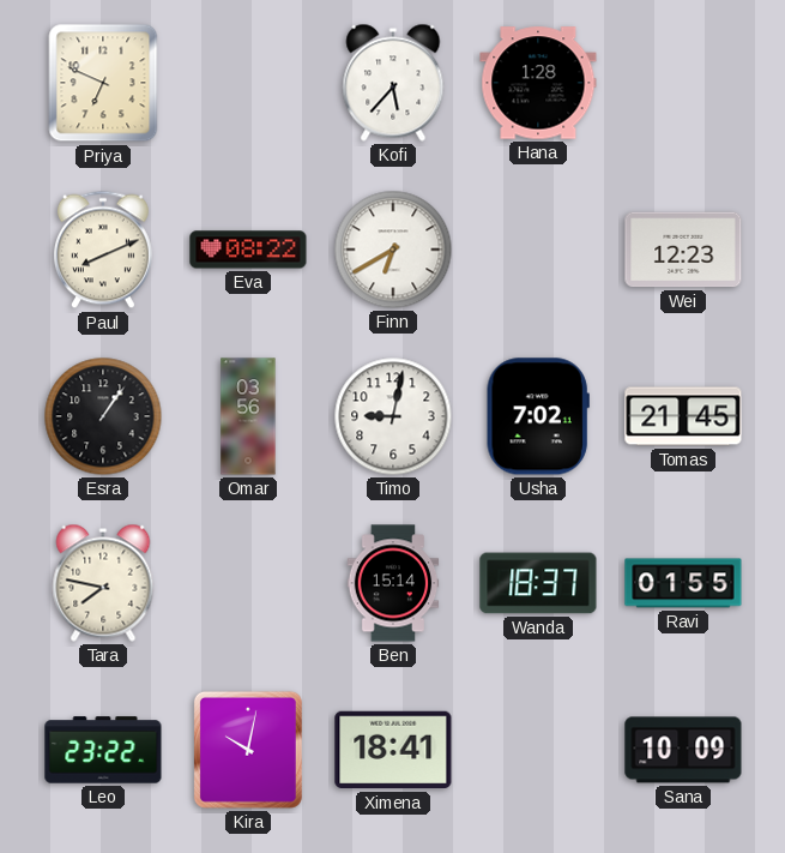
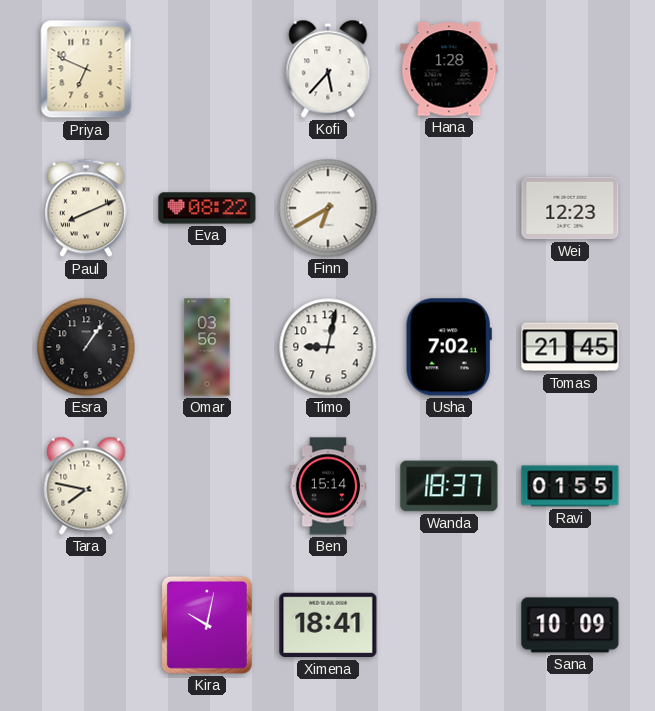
Leo: 23:22 -> none (103, 750)
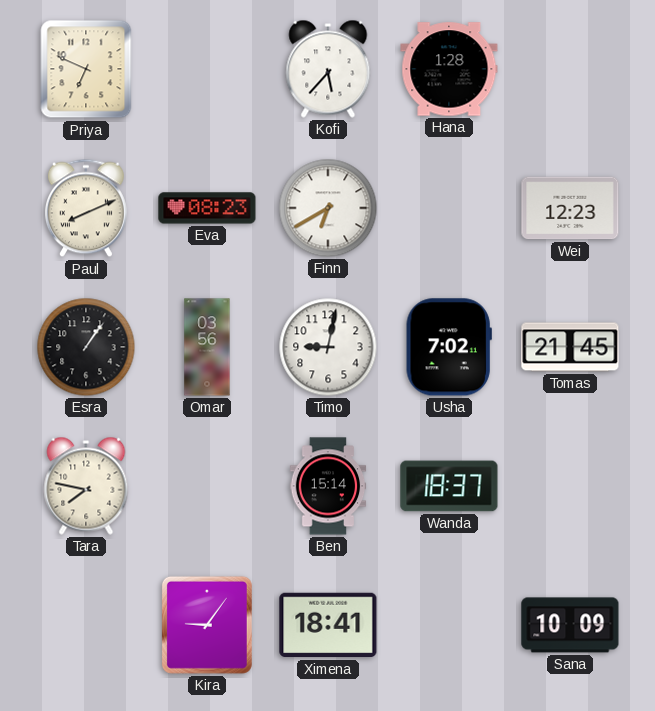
Eva: 08:22 -> 08:23 (207, 208)
Ravi: 01:55 -> none (570, 486)
Kira: 10:02 -> 9:06 (207, 625)
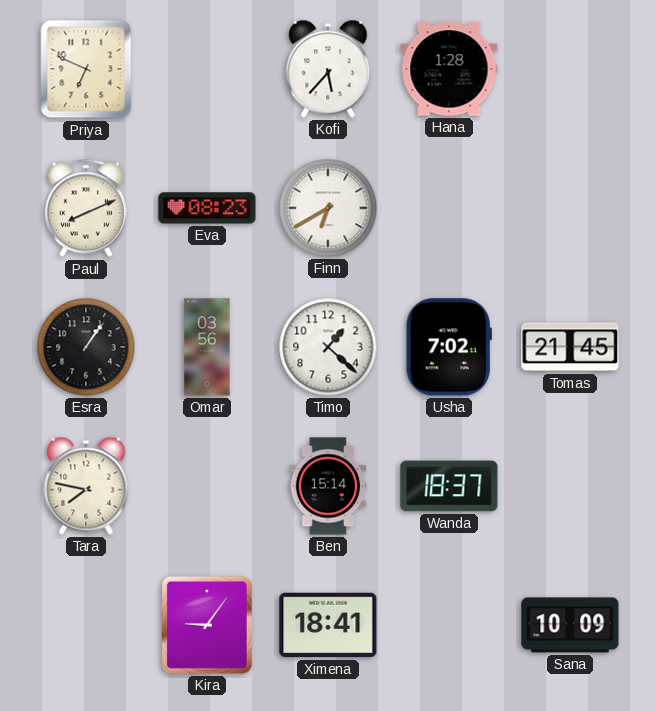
Wei: 12:23 -> none (570, 208)
Timo: 9:02 -> 1:22 (328, 347)
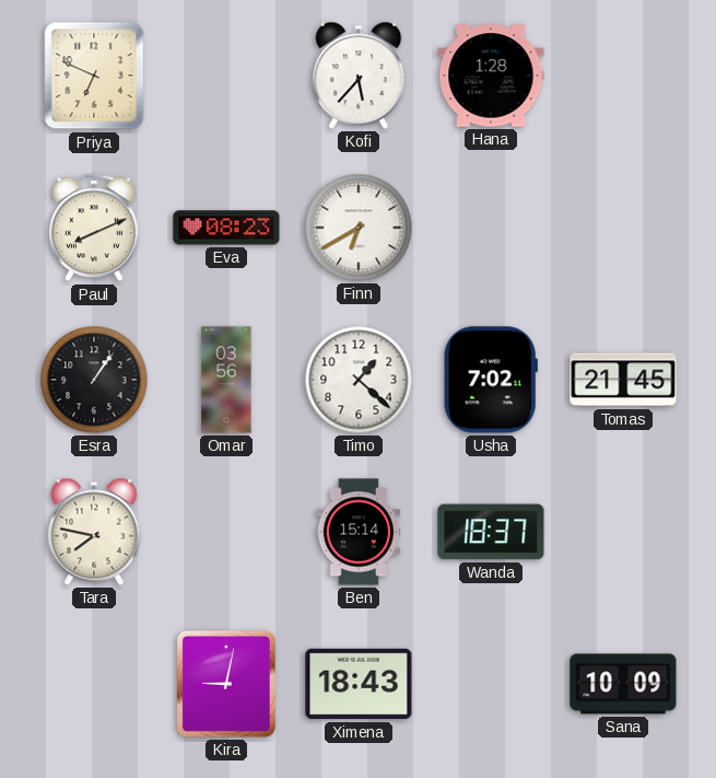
Kira: 9:06 -> 9:02 (226, 684)
Ximena: 18:41 -> 18:43 (359, 684)
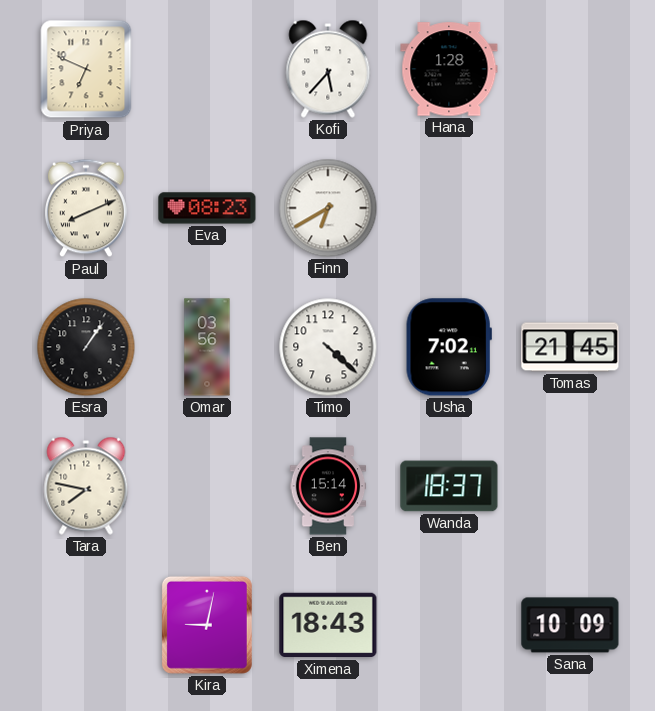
Timo: 1:22 -> 4:22 (328, 347)
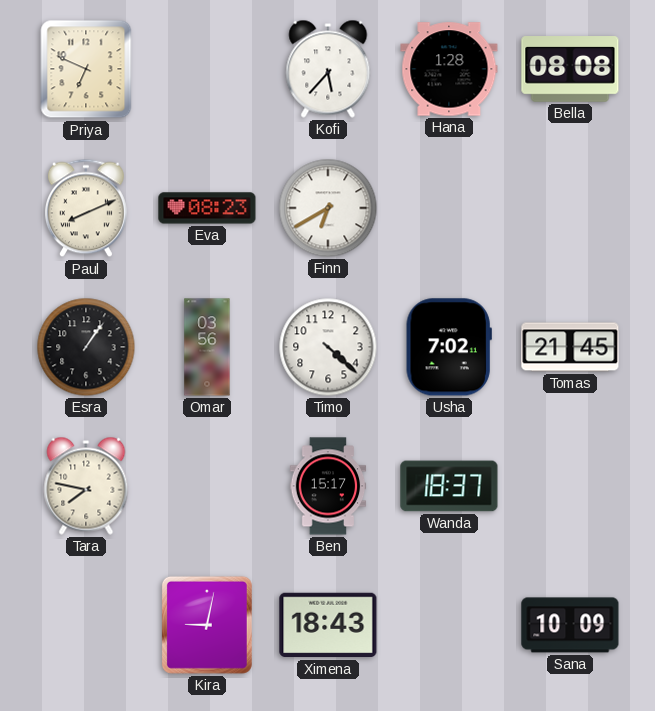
Bella: none -> 08:08 (570, 69)
Ben: 15:14 -> 15:17 (328, 486)
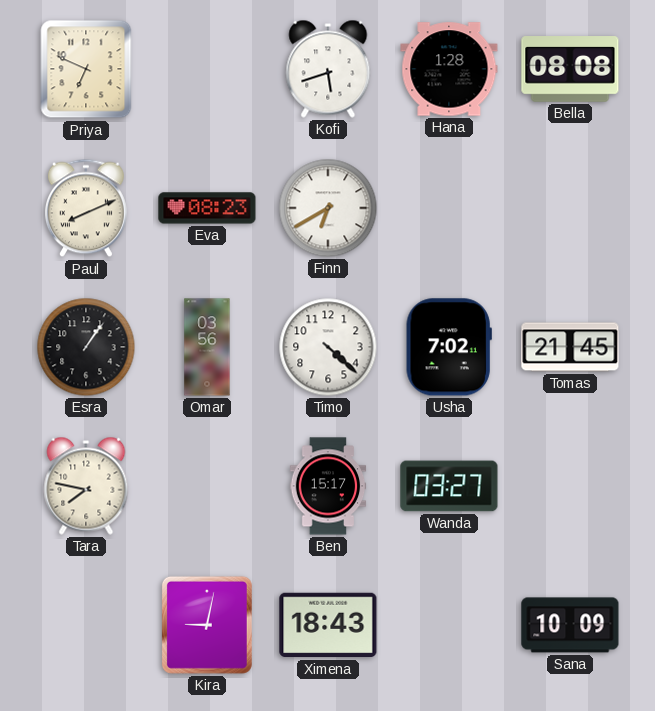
Kofi: 5:37 -> 5:42 (328, 69)
Wanda: 18:37 -> 03:27 (449, 486)
